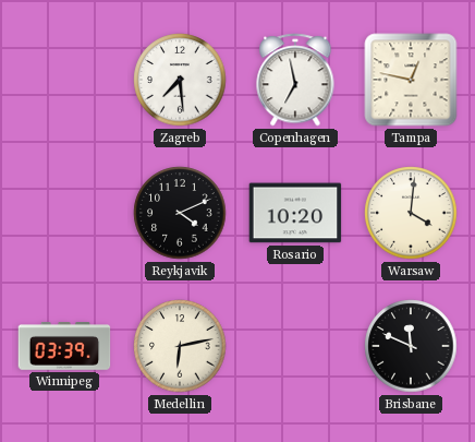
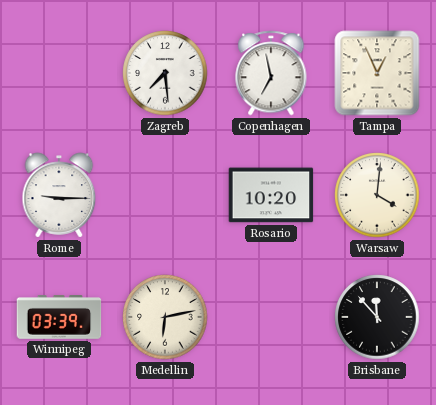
Tampa: 12:47 -> 12:56 (377, 73)
Rome: none -> 9:15 (59, 195)
Reykjavik: 4:11 -> none (180, 213)
Brisbane: 11:49 -> 11:53 (377, 317)
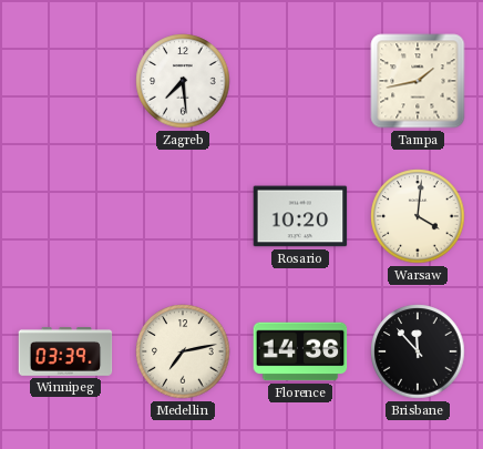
Copenhagen: 6:58 -> none (271, 73)
Tampa: 12:56 -> 1:43 (418, 81)
Rome: 9:15 -> none (59, 195)
Medellin: 6:13 -> 7:13 (183, 351)
Florence: none -> 14:36 (300, 351)
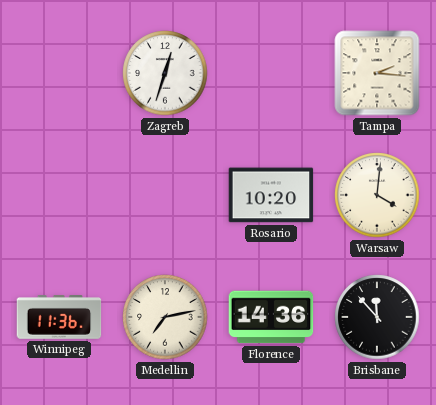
Zagreb: 7:29 -> 12:33 (165, 73)
Tampa: 1:43 -> 2:16 (377, 73)
Winnipeg: 03:39 -> 11:36 (59, 318)
